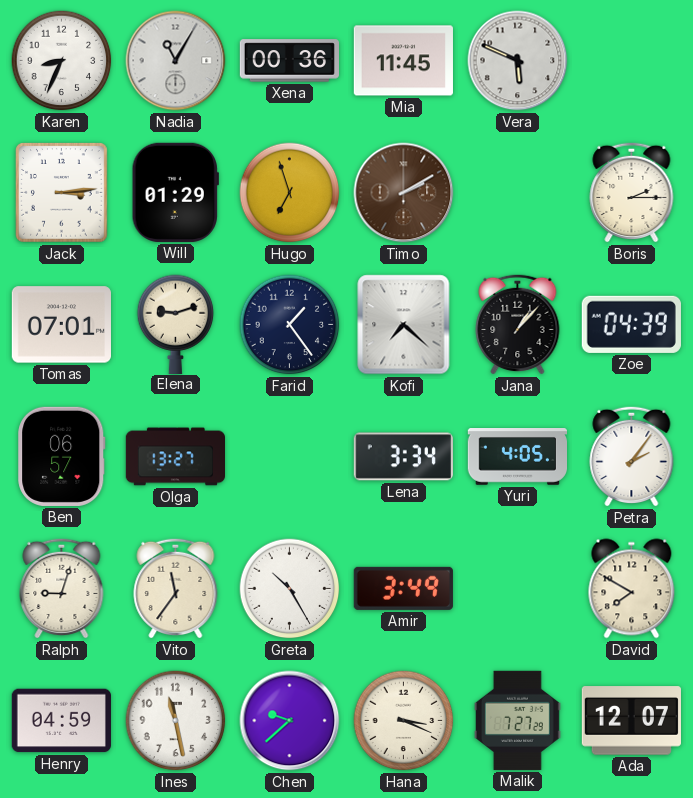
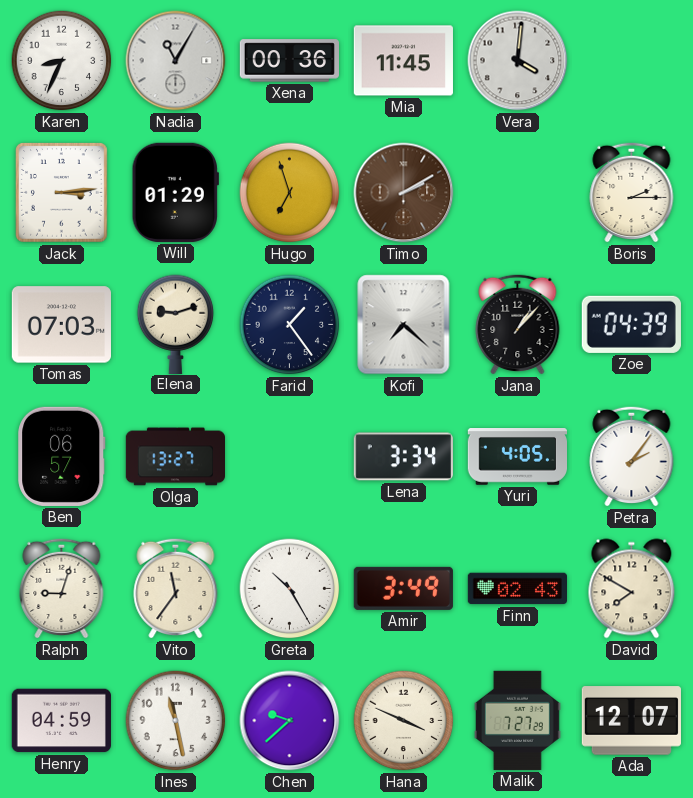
Vera: 5:49 -> 4:01 (518, 61)
Tomas: 07:01 -> 07:03 (61, 325)
Finn: none -> 02:43 (517, 589)
Hana: 3:19 -> 3:49 (404, 721)
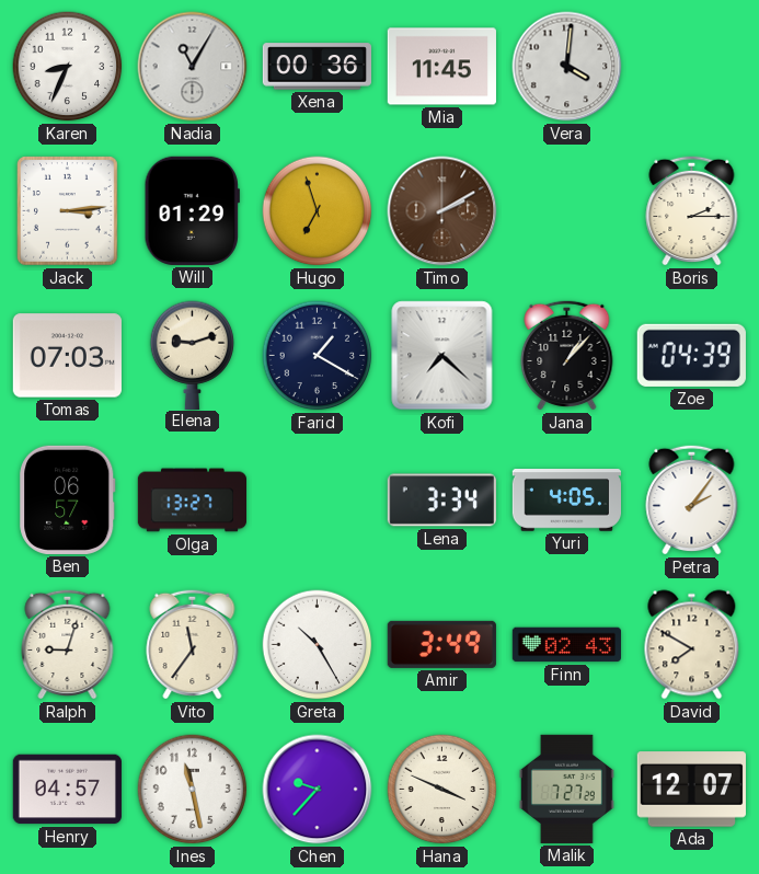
Farid: 1:24 -> 1:20 (318, 356)
Henry: 04:59 -> 04:57 (67, 790)
Chen: 9:38 -> 9:37 (318, 790)
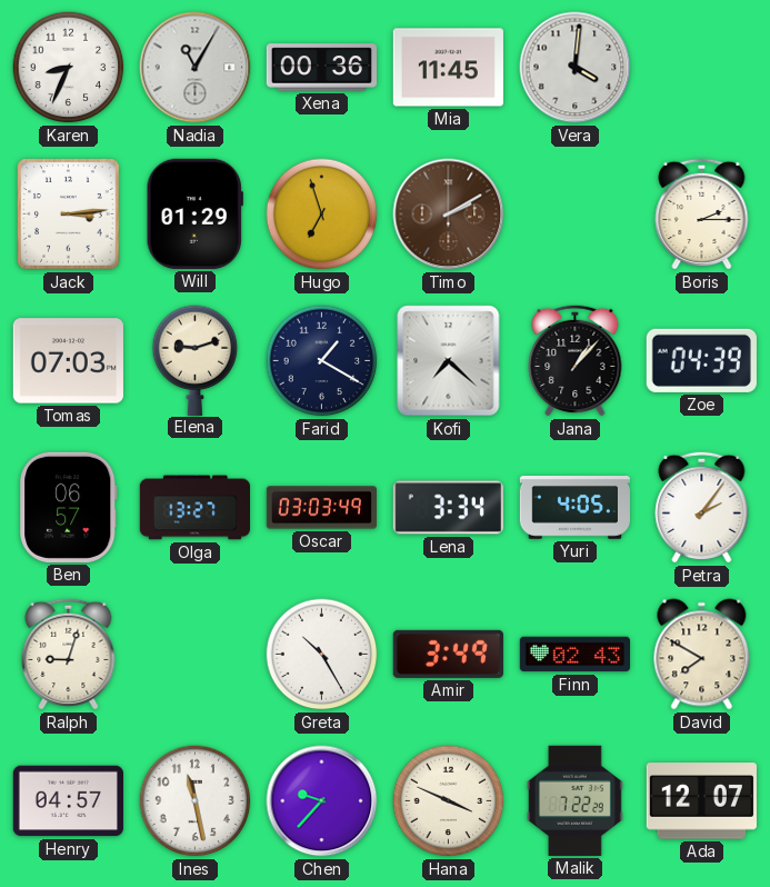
Oscar: none -> 03:03 (321, 508)
Vito: 11:36 -> none (193, 644)
Malik: 7:27 -> 7:22 (574, 800)
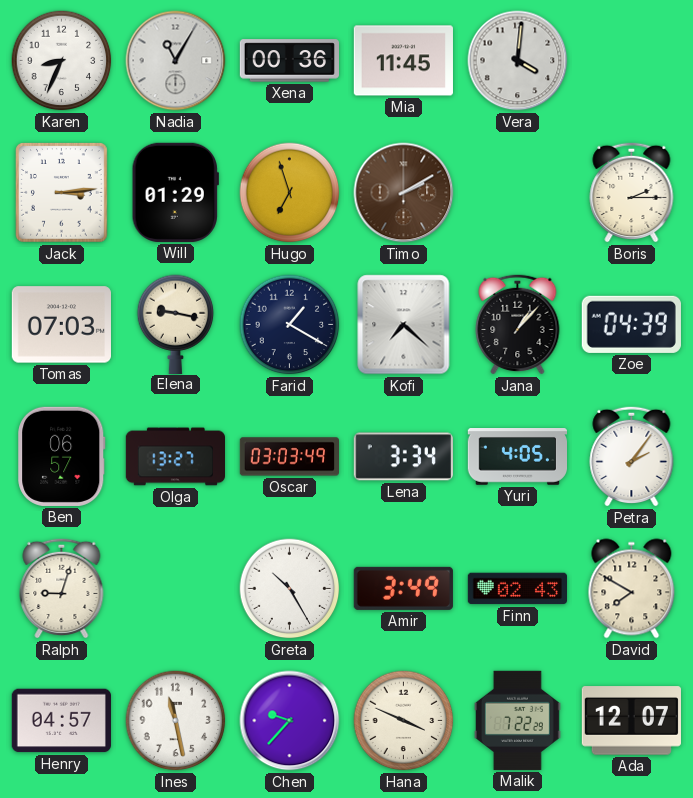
Elena: 9:12 -> 9:17 (176, 324)
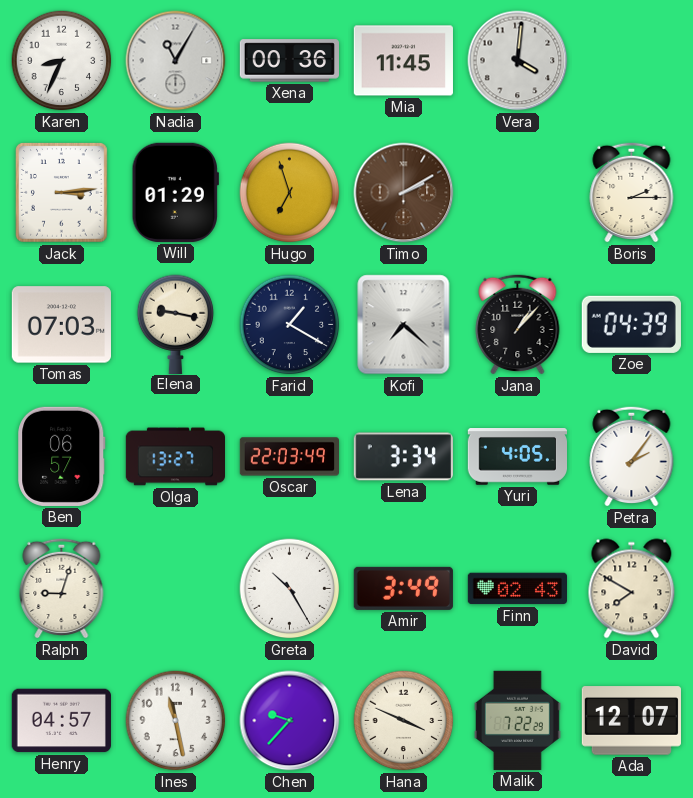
Oscar: 03:03 -> 22:03 (289, 457)
